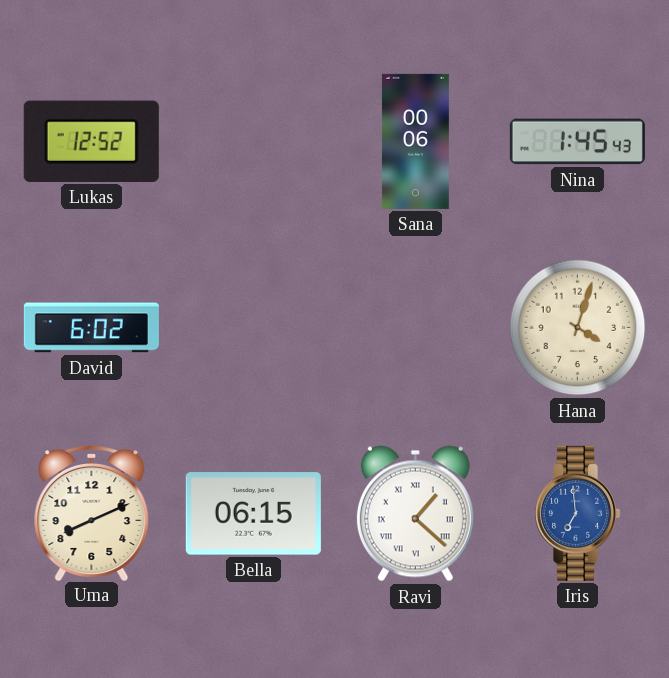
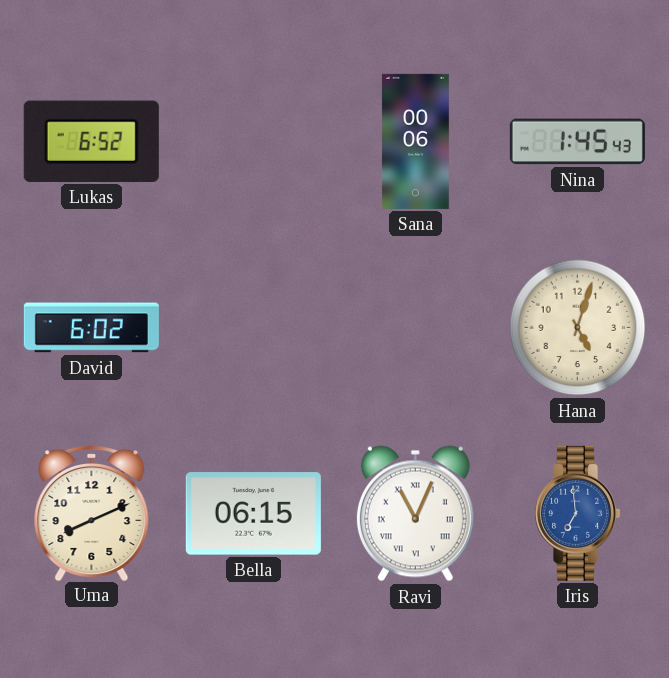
Lukas: 12:52 -> 6:52 (91, 141)
Hana: 4:03 -> 5:03 (578, 328)
Ravi: 1:22 -> 11:04 (415, 514)
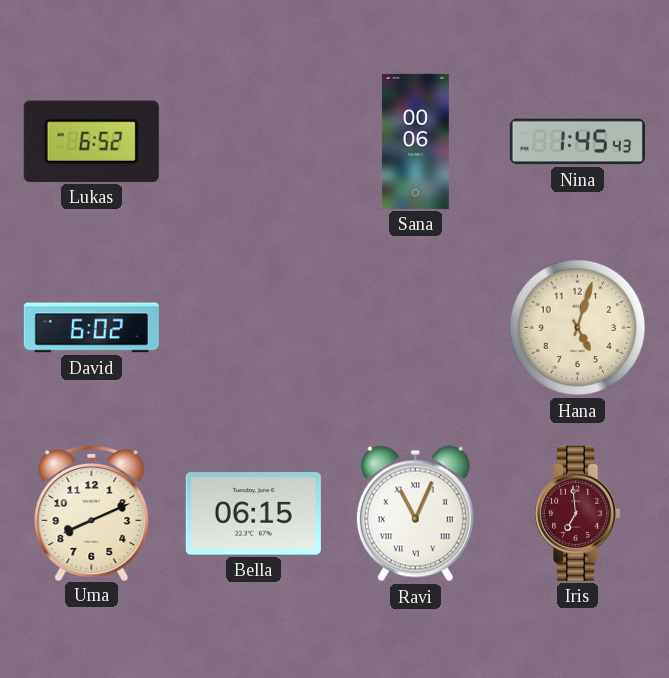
Iris dial: blue -> burgundy (578, 513)
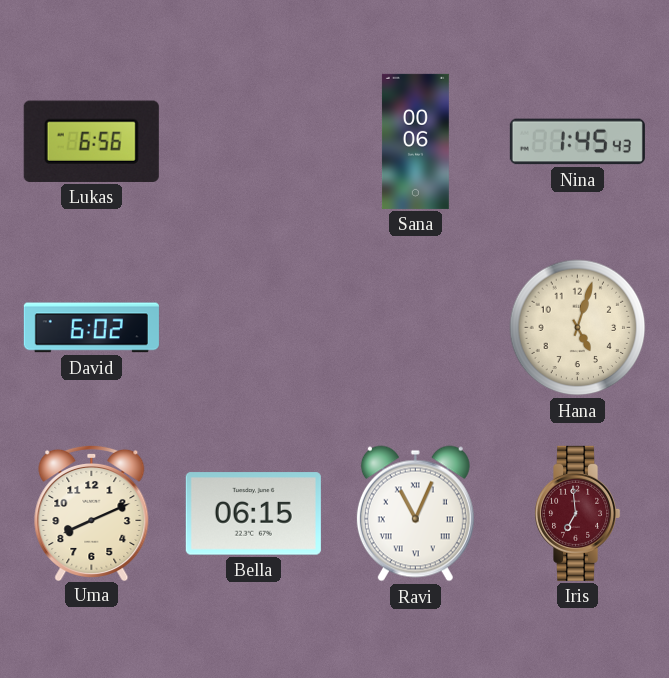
Lukas: 6:52 -> 6:56 (91, 141)
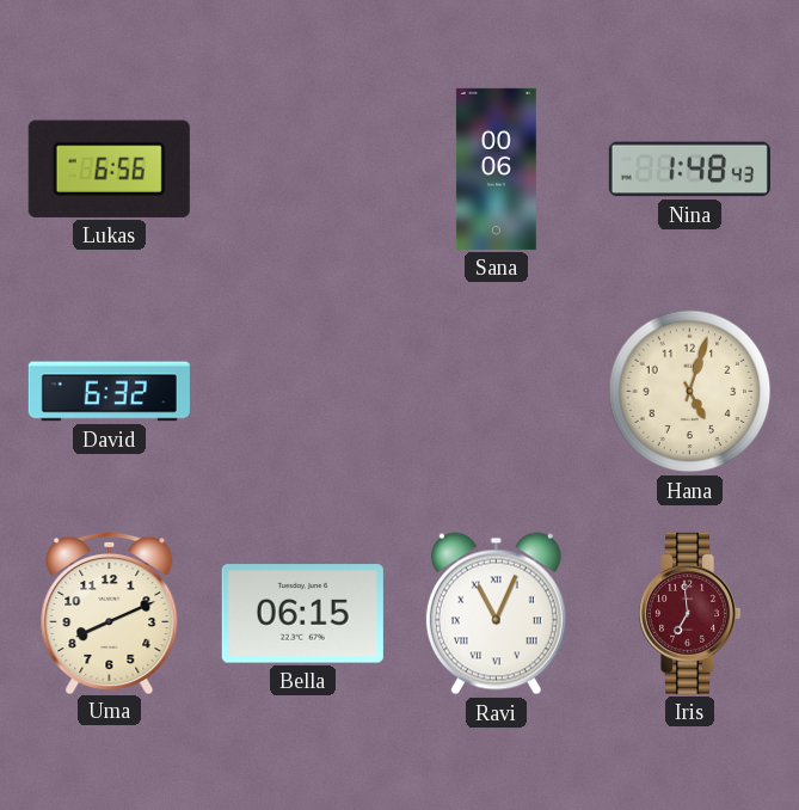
Nina: 1:45 -> 1:48 (689, 170)
David: 6:02 -> 6:32 (109, 392)
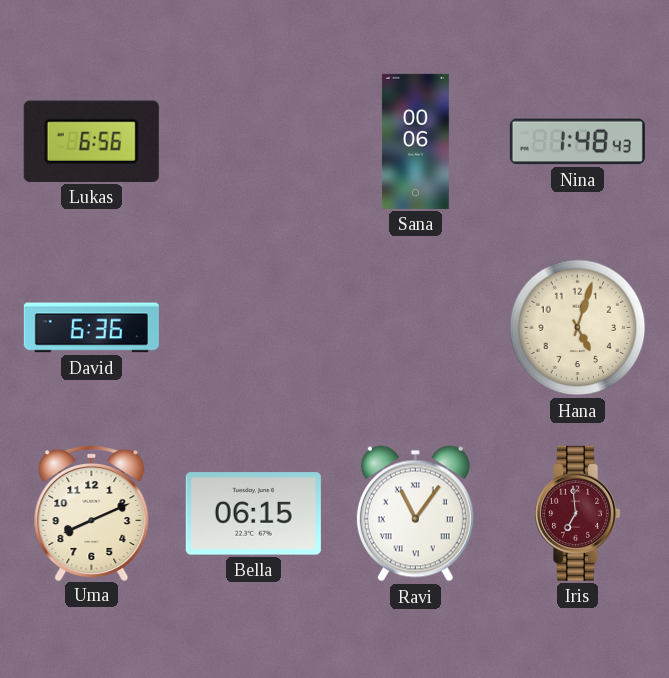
David: 6:32 -> 6:36 (91, 328)
Ravi: 11:04 -> 11:06 (415, 514)
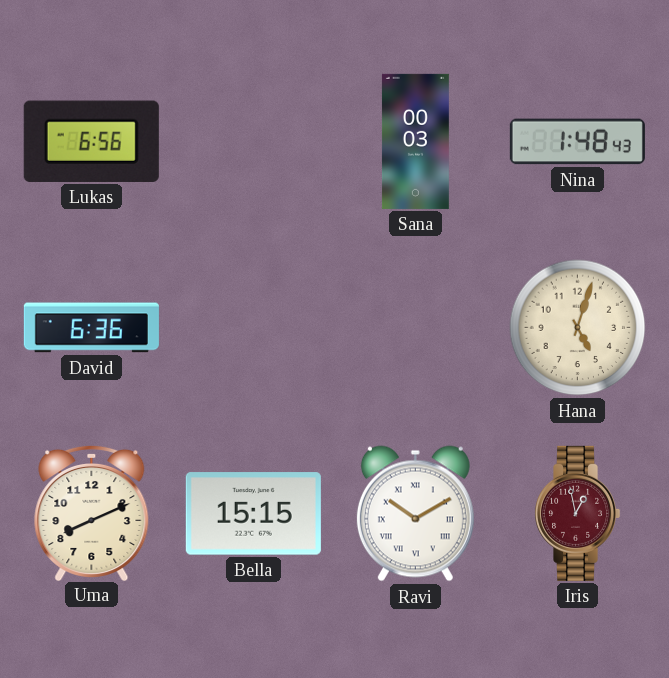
Sana: 00:06 -> 00:03 (415, 141)
Bella: 06:15 -> 15:15 (253, 514)
Ravi: 11:06 -> 10:10 (415, 514)
Iris: 6:59 -> 12:58 (578, 513)
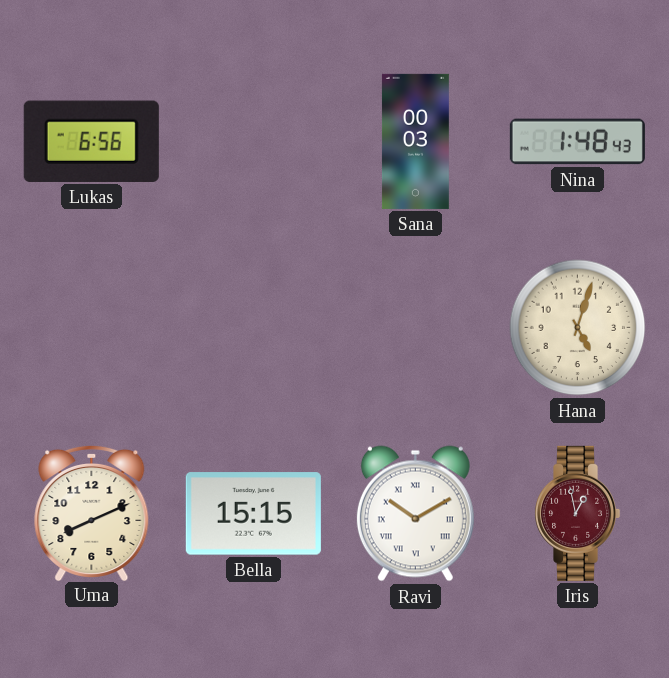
David: 6:36 -> none (91, 328)
